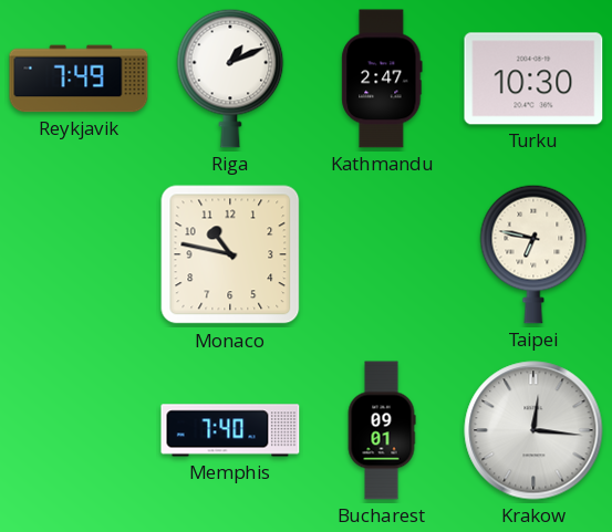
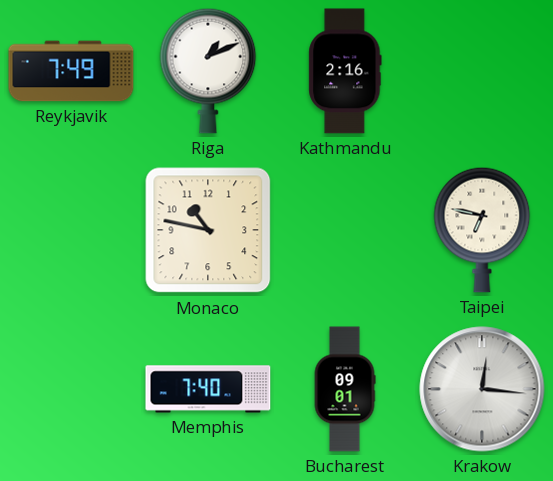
Kathmandu: 2:47 -> 2:16 (345, 71)
Turku: 10:30 -> none (533, 79)
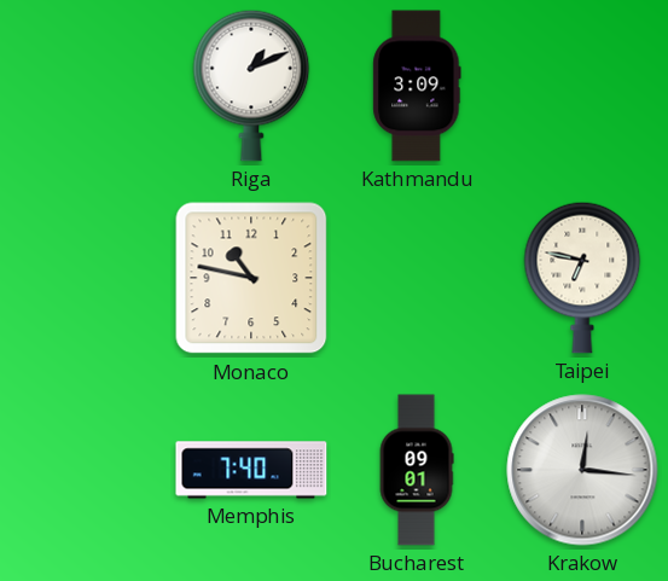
Reykjavik: 7:49 -> none (71, 71)
Kathmandu: 2:16 -> 3:09 (417, 86)
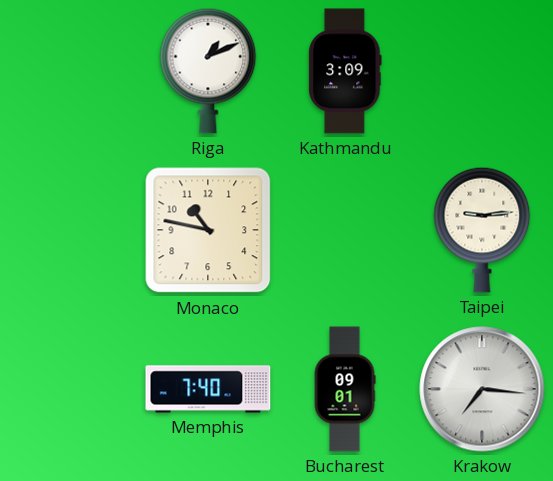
Taipei: 6:47 -> 9:14 (482, 230)
Krakow: 12:16 -> 7:16 (482, 389)
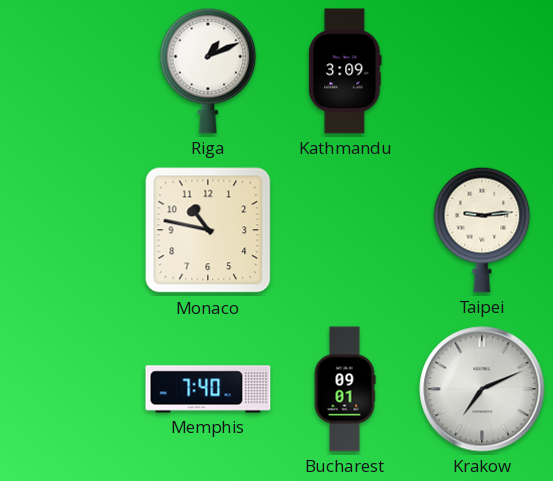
Krakow: 7:16 -> 7:11 (482, 389)
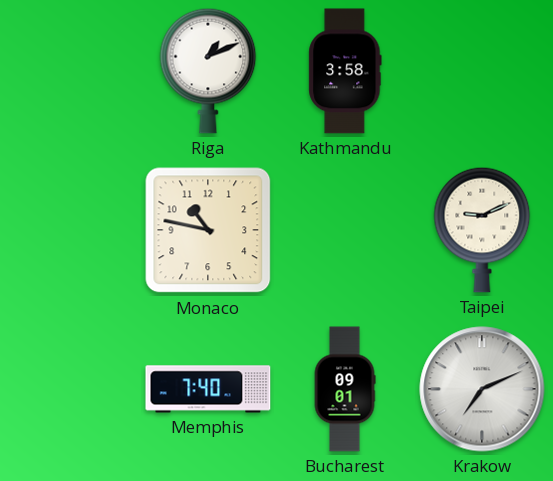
Kathmandu: 3:09 -> 3:58 (345, 71)
Taipei: 9:14 -> 9:11 (482, 230)
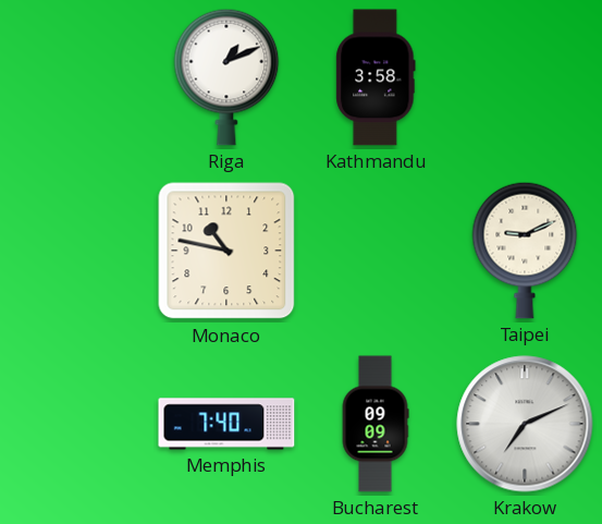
Bucharest: 09:01 -> 09:09 (376, 424)
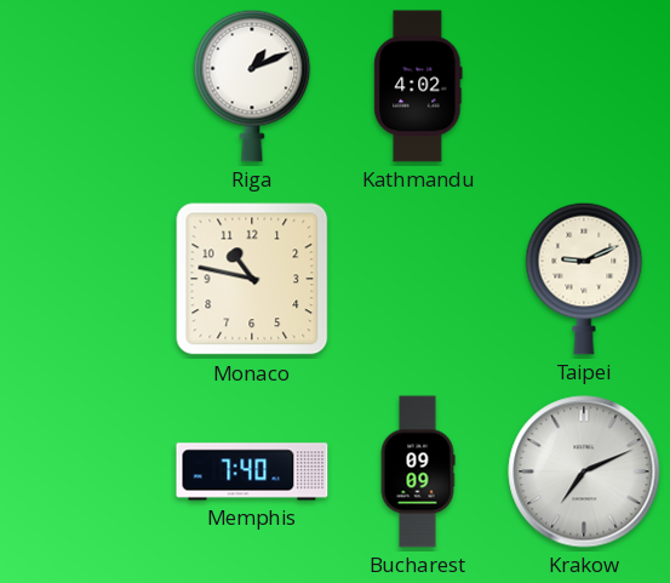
Kathmandu: 3:58 -> 4:02 (418, 86)
